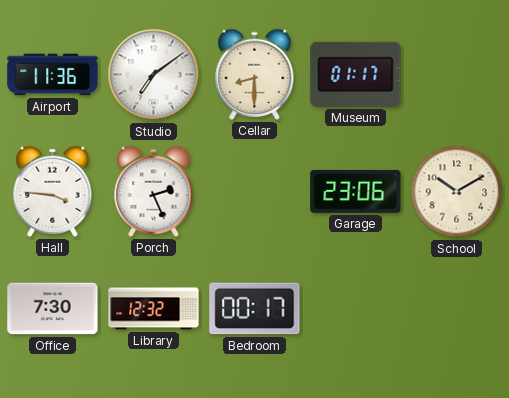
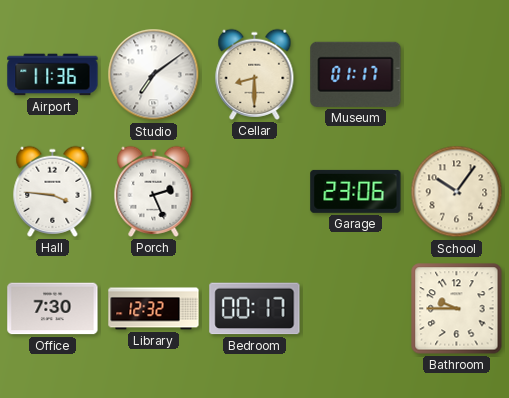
School: 10:10 -> 10:06 (457, 192)
Bathroom: none -> 9:45 (457, 309)
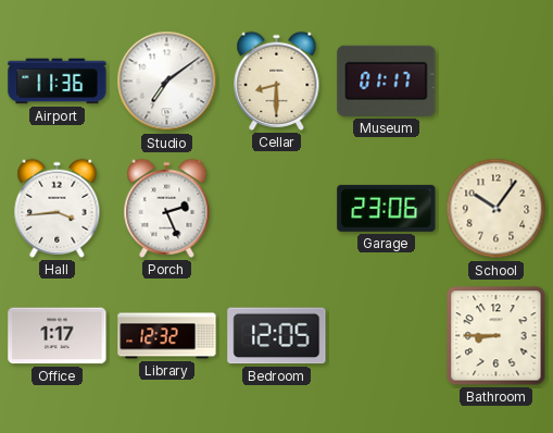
Hall: 3:46 -> 3:44 (58, 208)
Office: 7:30 -> 1:17 (58, 336)
Bedroom: 00:17 -> 12:05 (277, 336)
Bathroom: 9:45 -> 8:45 (497, 336)
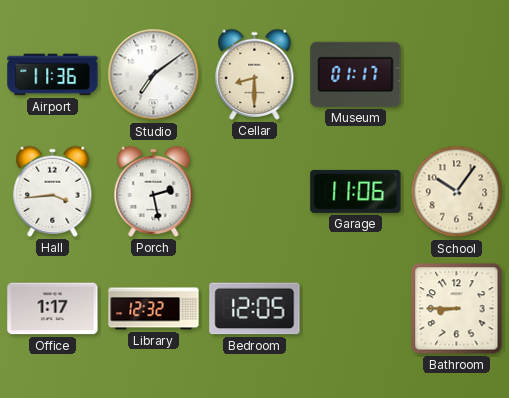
Porch: 2:26 -> 2:28 (154, 191)
Garage: 23:06 -> 11:06 (356, 191)
